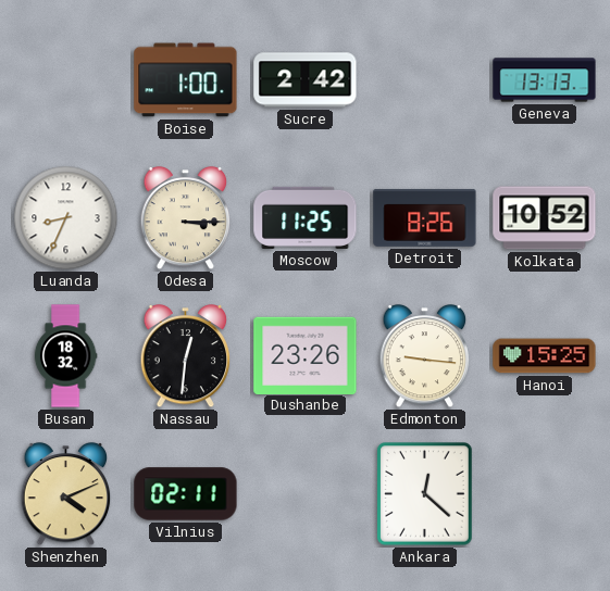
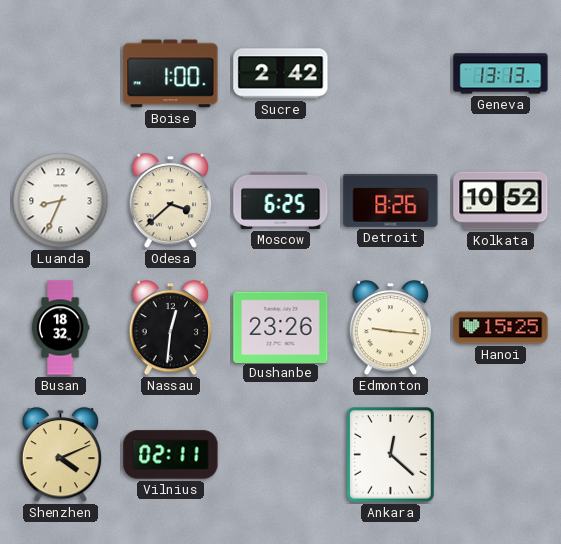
Odesa: 3:15 -> 3:38 (171, 201)
Moscow: 11:25 -> 6:25 (281, 200)
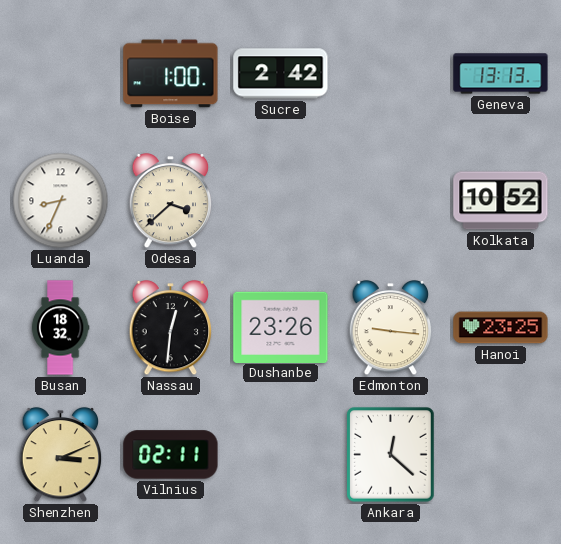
Moscow: 6:25 -> none (281, 200)
Detroit: 8:26 -> none (391, 200)
Hanoi: 15:25 -> 23:25 (501, 328)
Shenzhen: 4:11 -> 3:11 (61, 455)
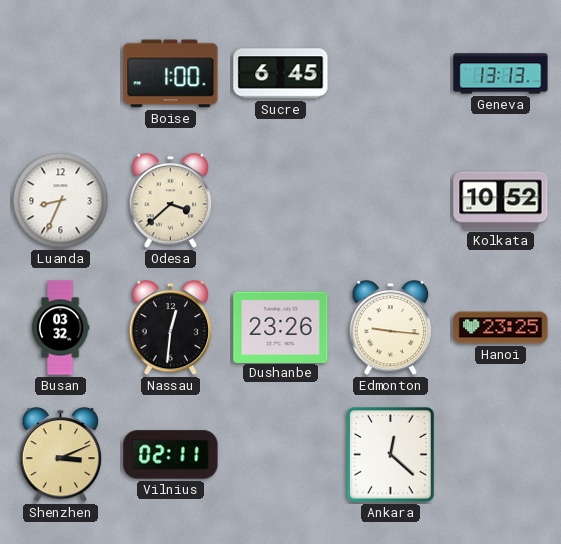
Sucre: 2:42 -> 6:45 (281, 74)
Busan: 18:32 -> 03:32 (60, 328)
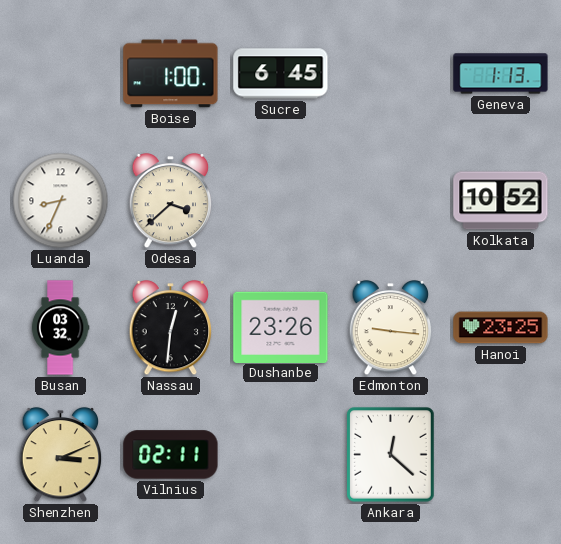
Geneva: 13:13 -> 1:13 (501, 74)
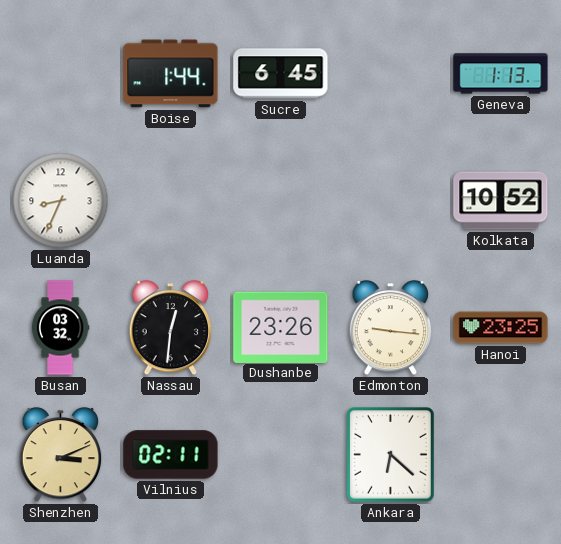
Boise: 1:00 -> 1:44 (171, 74)
Odesa: 3:38 -> none (171, 201)
Ankara: 12:22 -> 6:22 (391, 455)
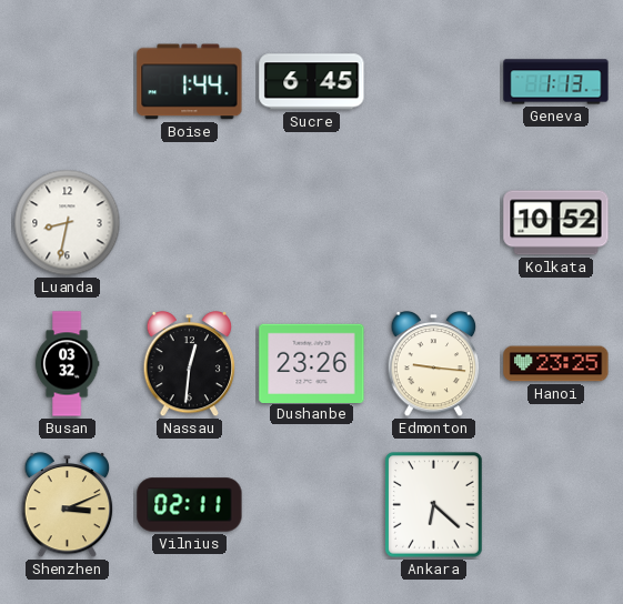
Luanda: 8:34 -> 8:32 (68, 223)
